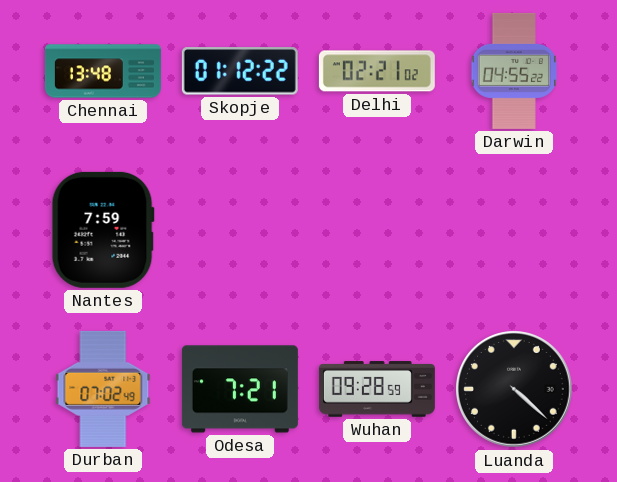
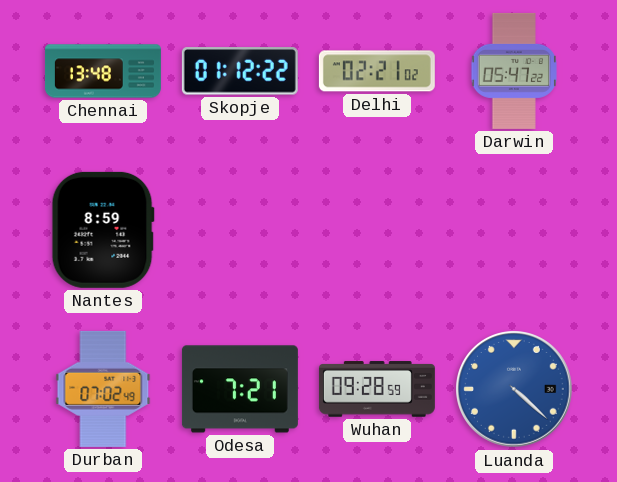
Darwin: 04:55 -> 05:47 (513, 71)
Nantes: 7:59 -> 8:59 (103, 230)
Luanda dial: black -> blue (515, 390)
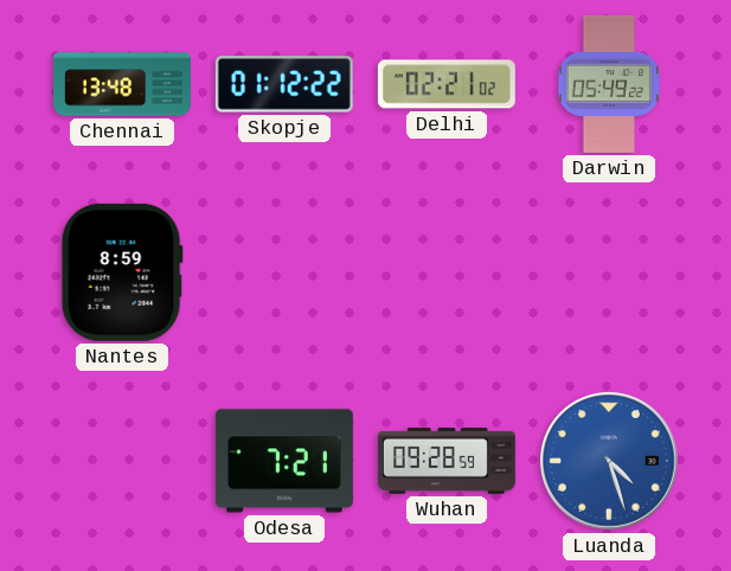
Darwin: 05:47 -> 05:49 (608, 84)
Durban: 07:02 -> none (103, 389)
Luanda: 4:22 -> 4:27 (610, 462)
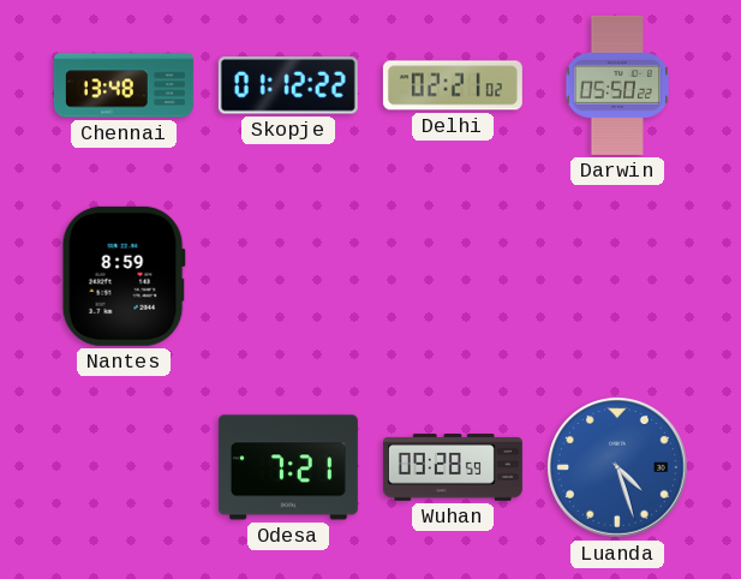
Darwin: 05:49 -> 05:50 (616, 85)
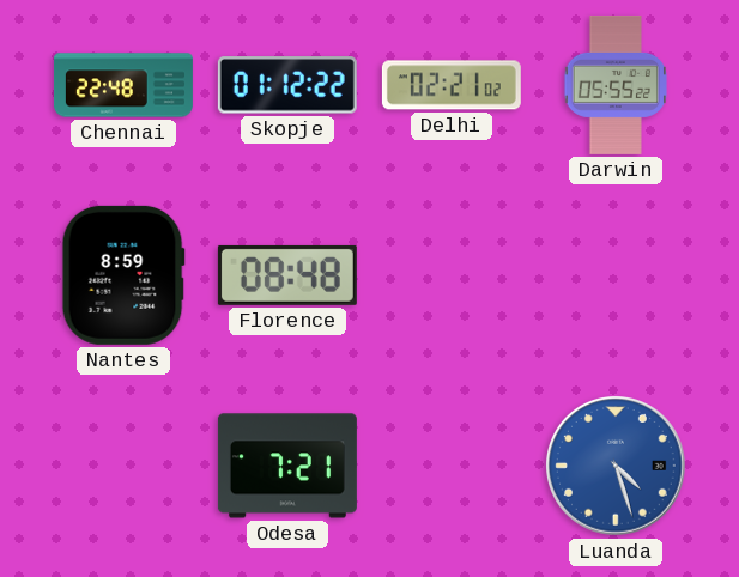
Chennai: 13:48 -> 22:48 (123, 85)
Darwin: 05:50 -> 05:55 (614, 85)
Florence: none -> 08:48 (287, 275)
Wuhan: 09:28 -> none (453, 467)
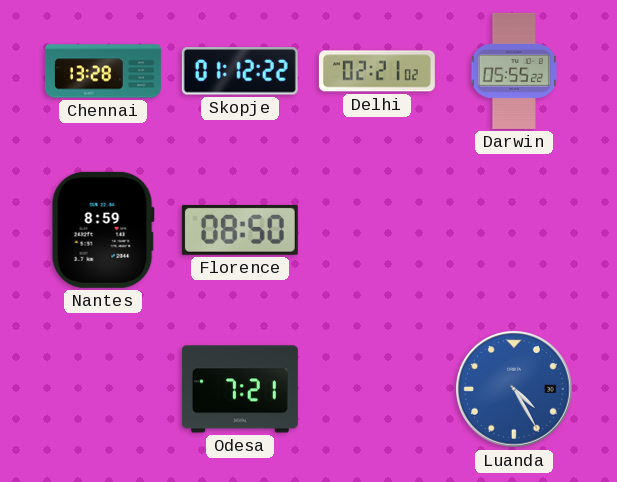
Chennai: 22:48 -> 13:28 (103, 71)
Florence: 08:48 -> 08:50 (240, 230)
Luanda: 4:27 -> 4:25 (515, 390)
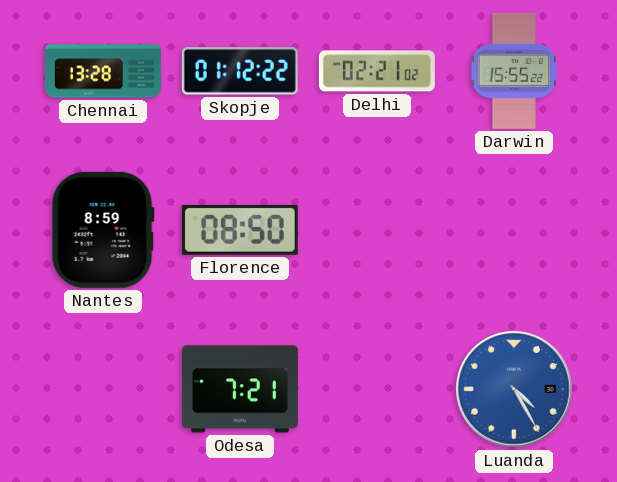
Darwin: 05:55 -> 15:55 (513, 71)
